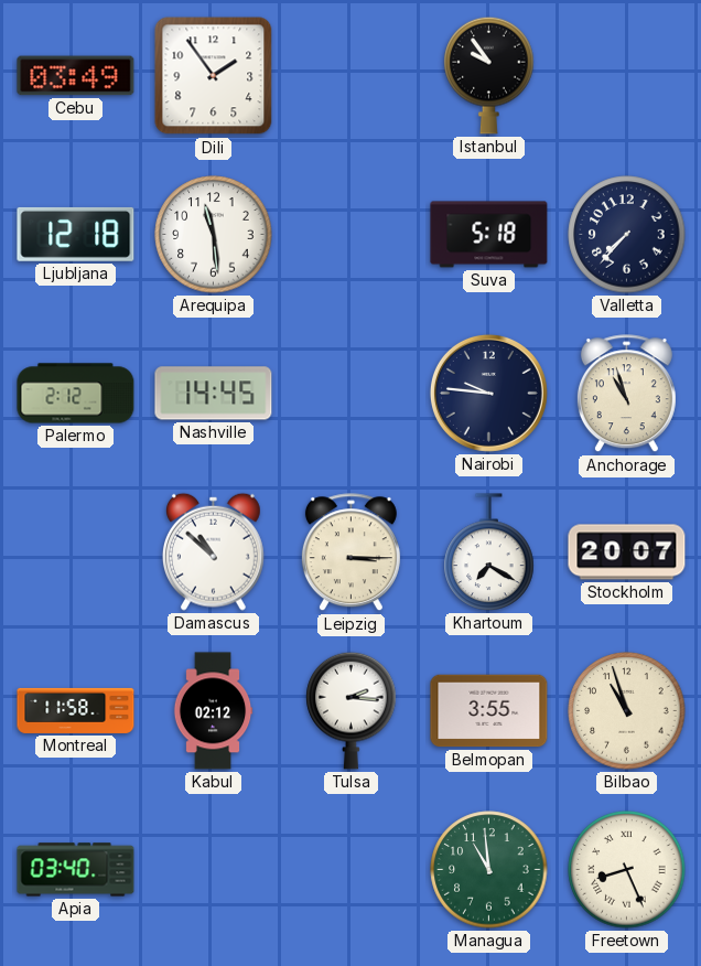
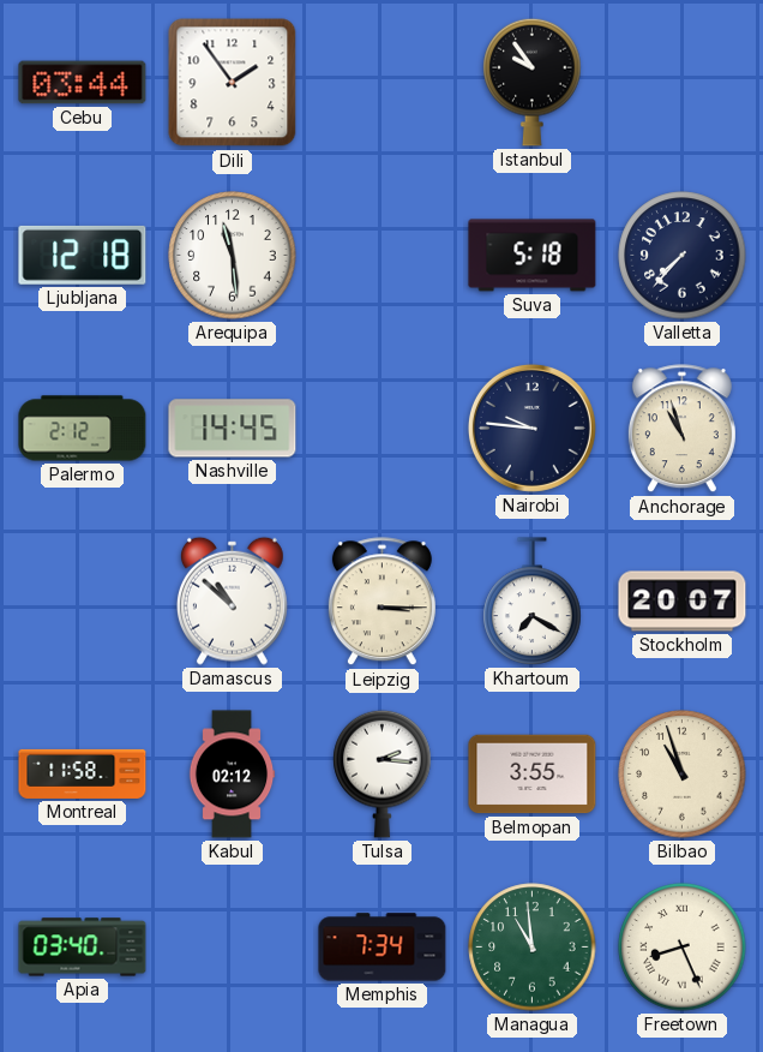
Cebu: 03:49 -> 03:44 (83, 83)
Memphis: none -> 7:34 (383, 948)
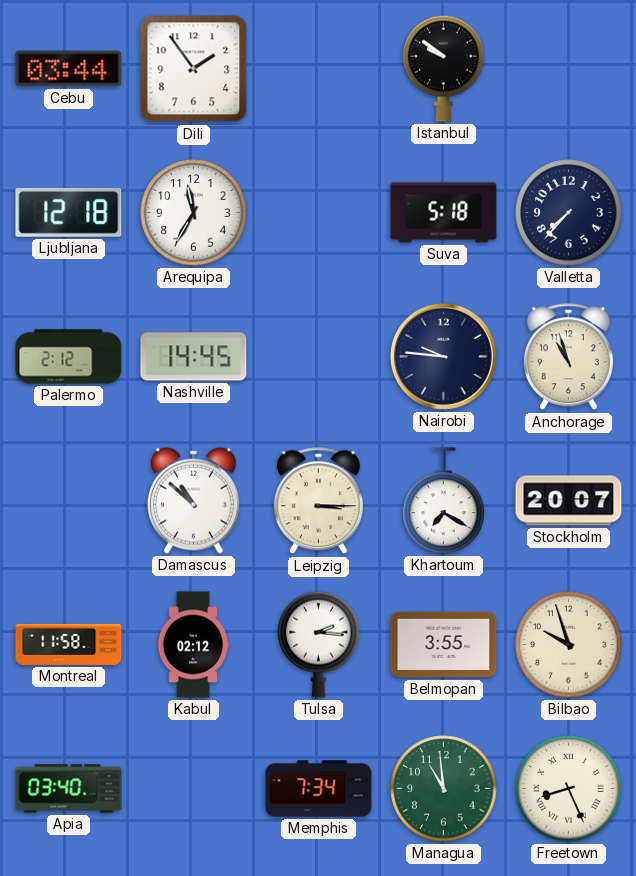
Istanbul: 9:54 -> 9:51 (444, 68)
Arequipa: 11:29 -> 11:35 (194, 213)
Bilbao: 10:57 -> 9:57 (569, 645)
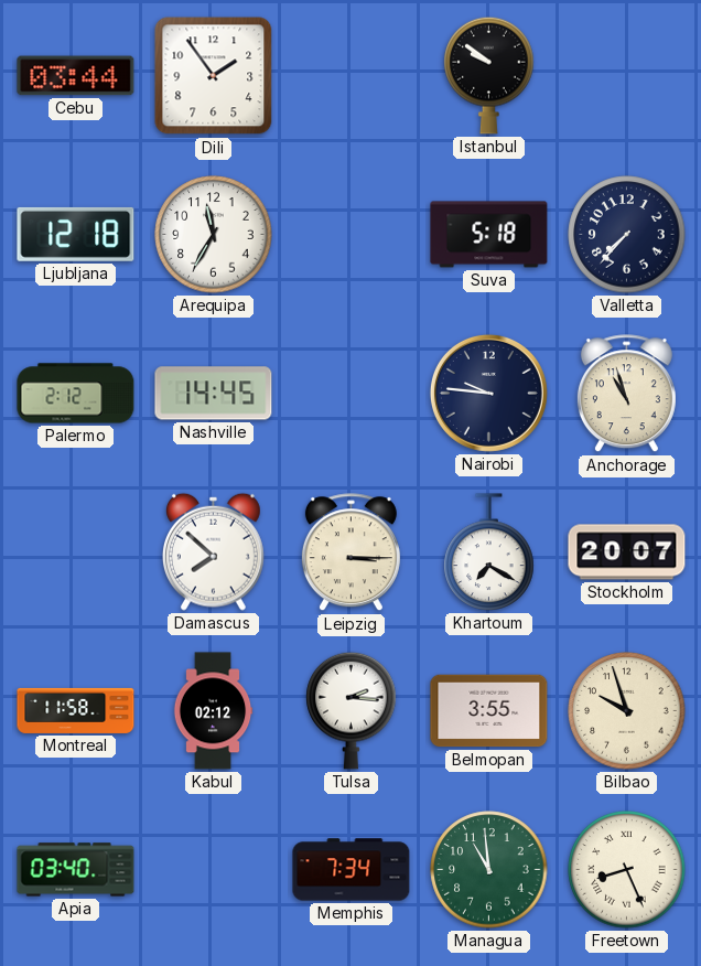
Damascus: 10:52 -> 7:52 (213, 551)
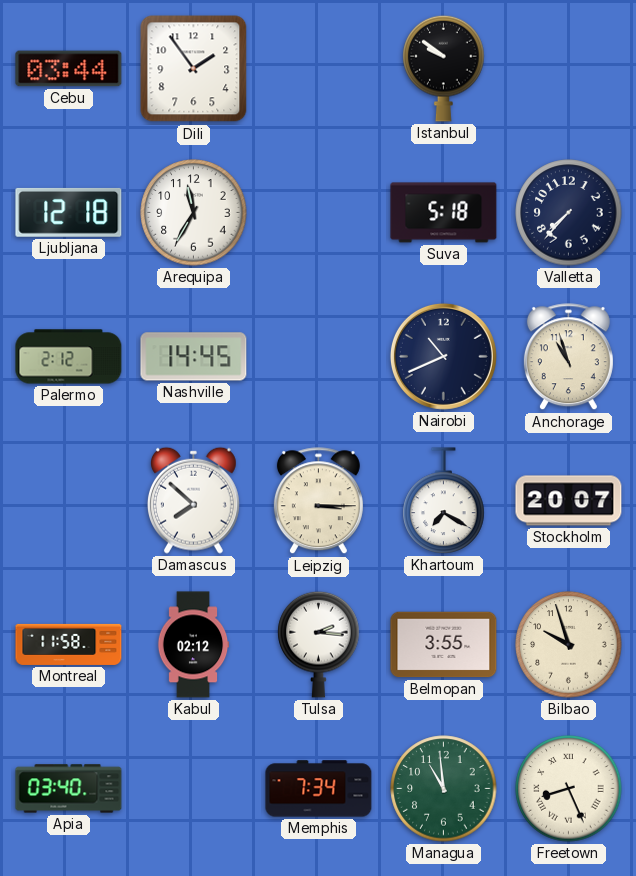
Nairobi: 9:46 -> 10:41 (443, 356)
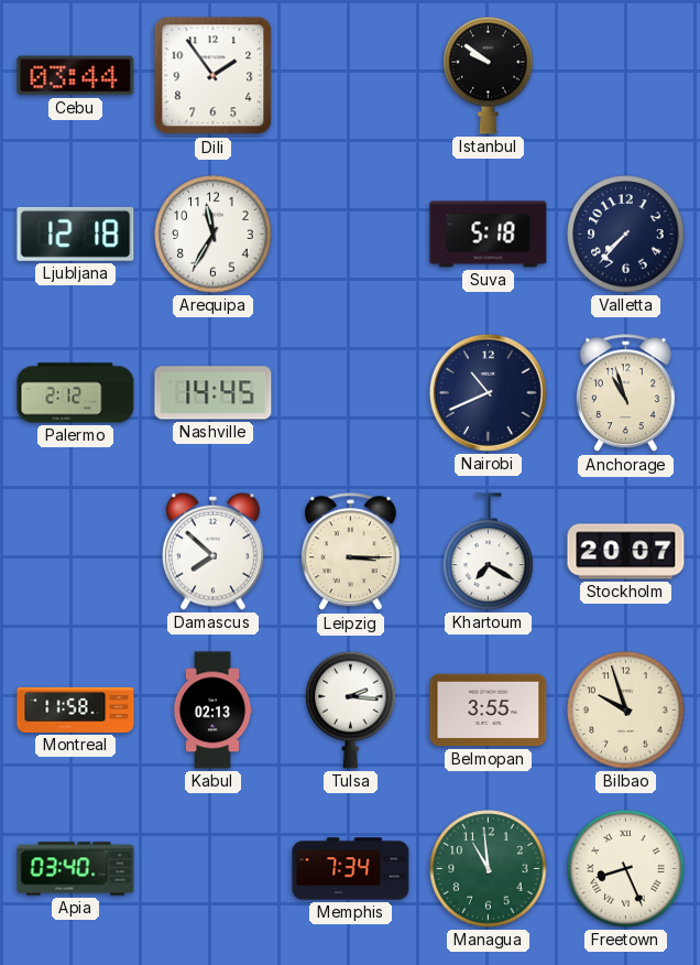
Kabul: 02:12 -> 02:13 (212, 711)
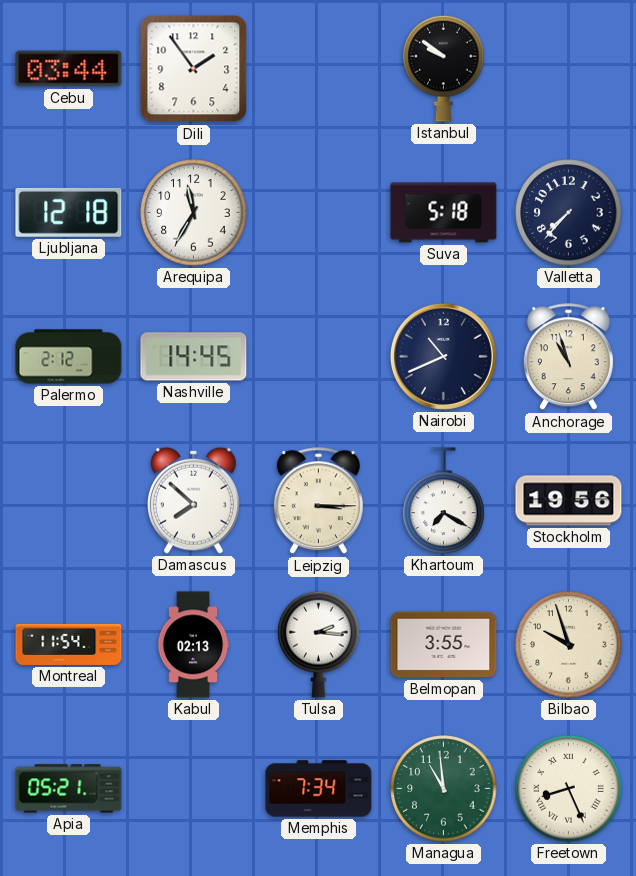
Stockholm: 20:07 -> 19:56 (569, 501)
Montreal: 11:58 -> 11:54 (69, 644)
Apia: 03:40 -> 05:21 (69, 789)
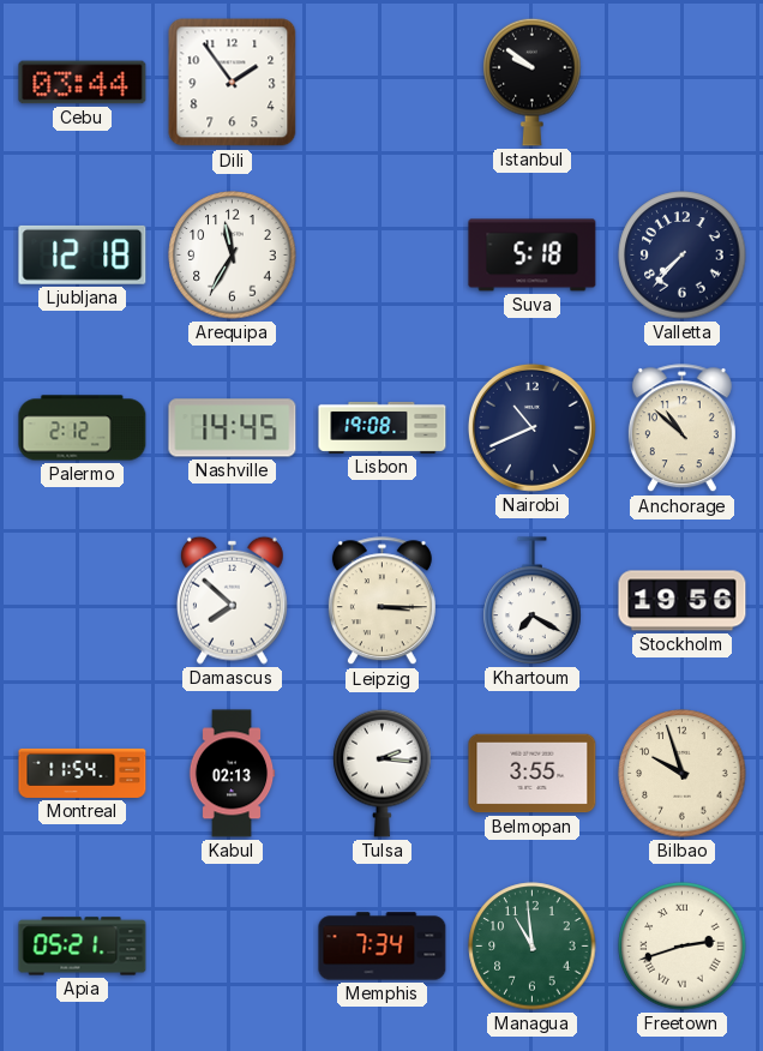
Lisbon: none -> 19:08 (383, 427)
Anchorage: 10:57 -> 10:52 (681, 428)
Freetown: 8:26 -> 2:42 (683, 947)
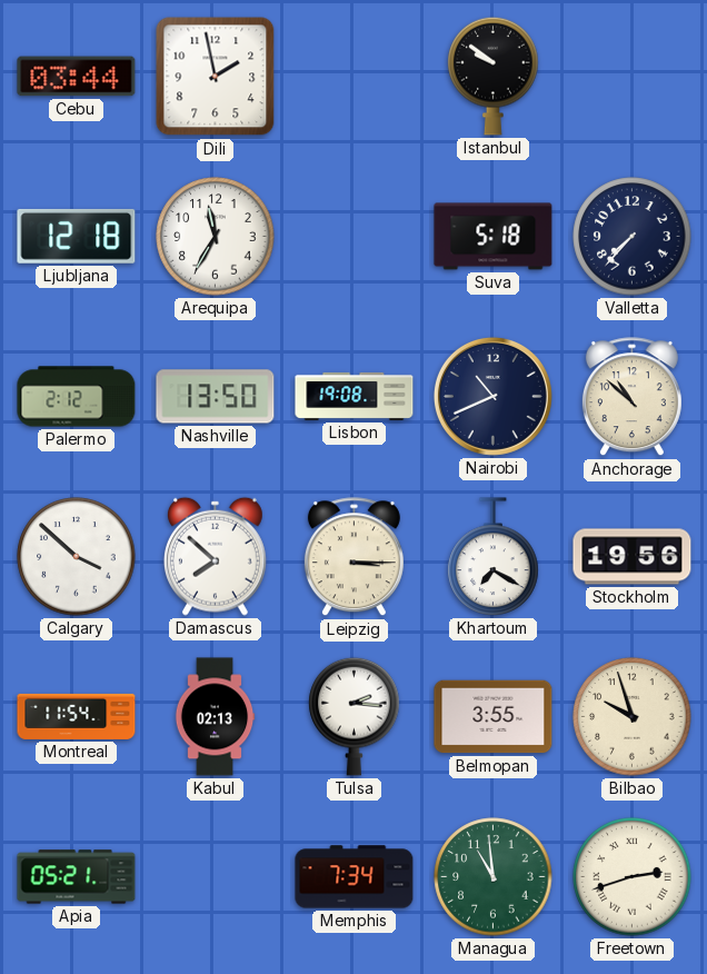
Dili: 1:54 -> 1:58 (216, 77)
Nashville: 14:45 -> 13:50 (216, 397)
Calgary: none -> 3:52 (77, 557)
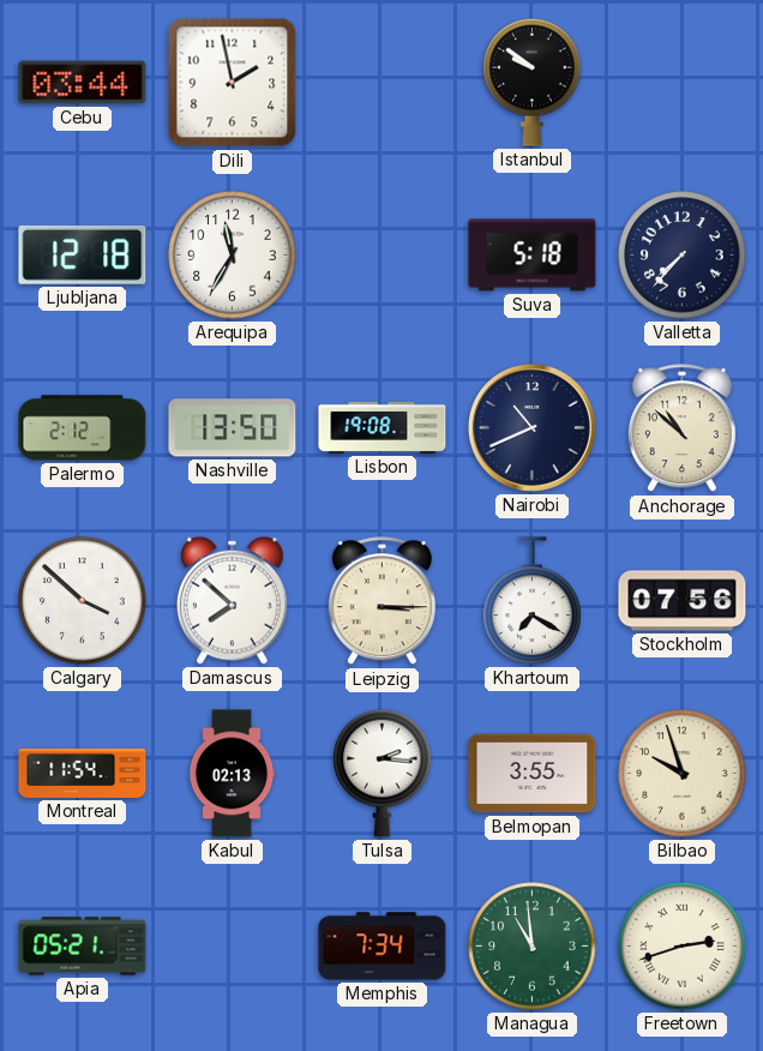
Stockholm: 19:56 -> 07:56 (683, 601)
